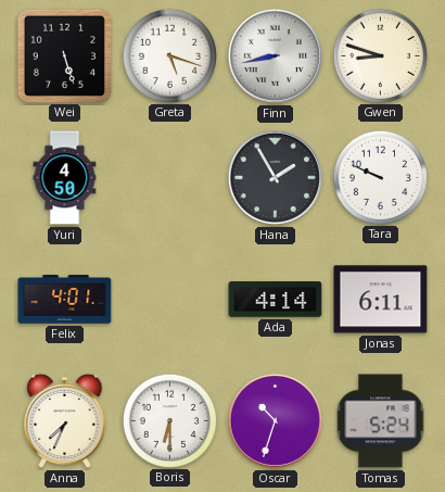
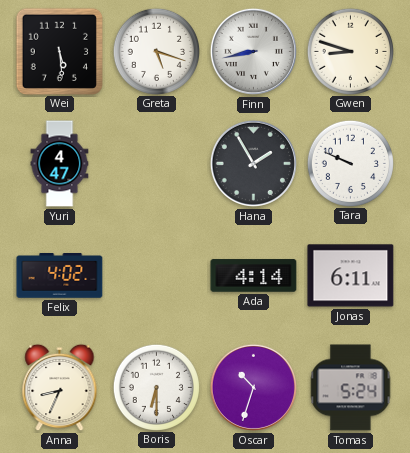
Wei: 5:27 -> 5:29 (59, 51)
Yuri: 4:50 -> 4:47 (60, 164)
Felix: 4:01 -> 4:02 (60, 276)
Anna: 7:34 -> 8:34 (60, 388)
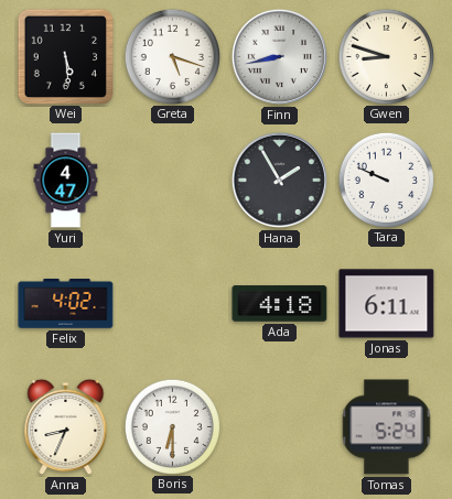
Ada: 4:14 -> 4:18 (280, 304)
Oscar: 10:33 -> none (253, 387)
